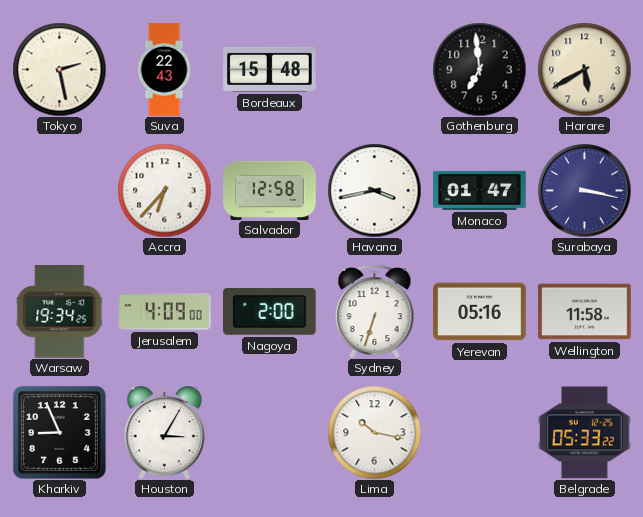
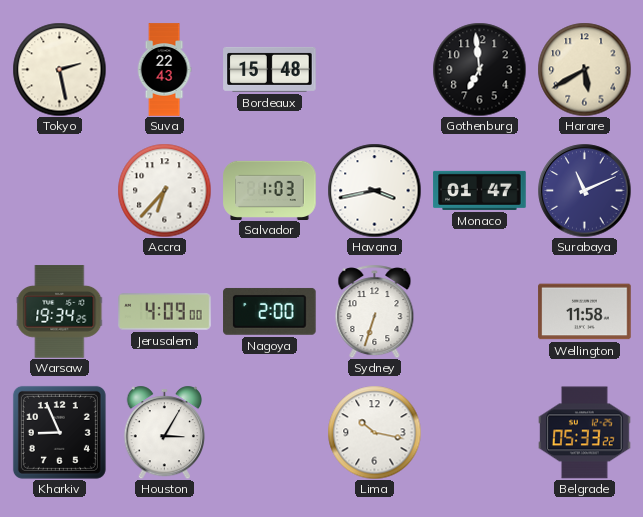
Salvador: 12:58 -> 1:03 (270, 190)
Surabaya: 3:17 -> 11:11 (584, 190)
Yerevan: 05:16 -> none (480, 312)
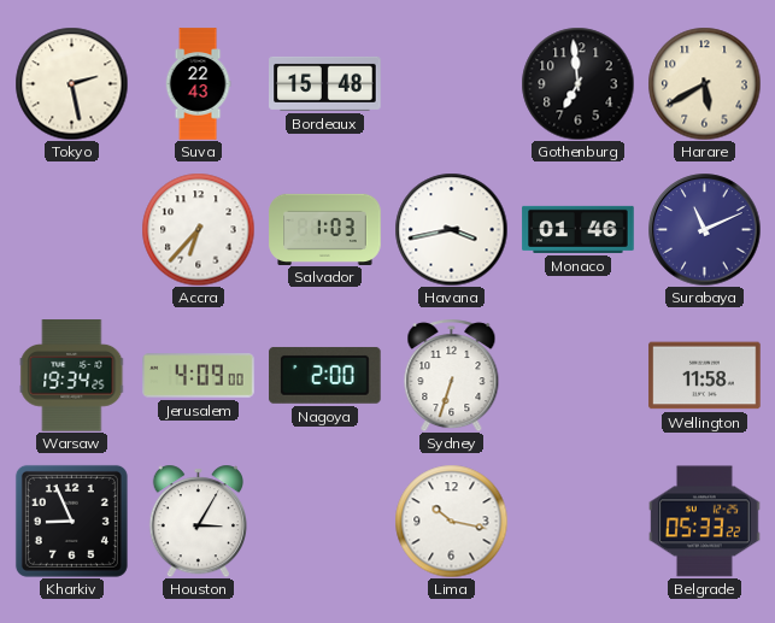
Monaco: 01:47 -> 01:46 (579, 229)
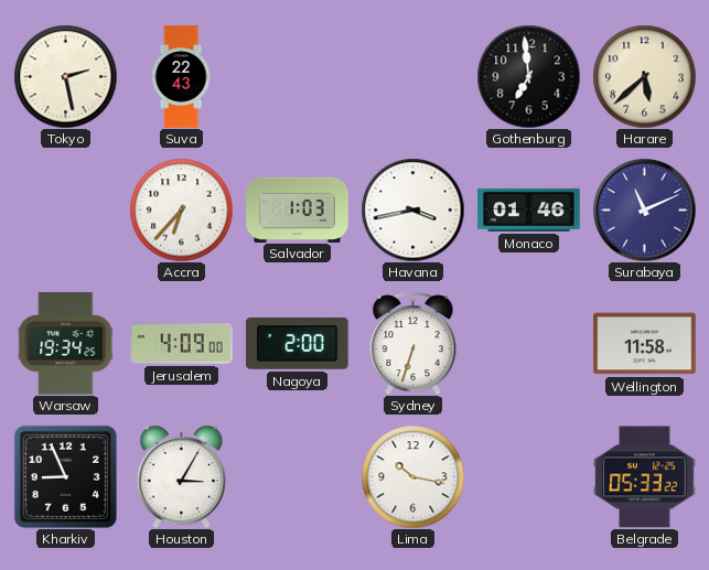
Bordeaux: 15:48 -> none (325, 83)
Harare: 5:40 -> 5:38 (644, 76)
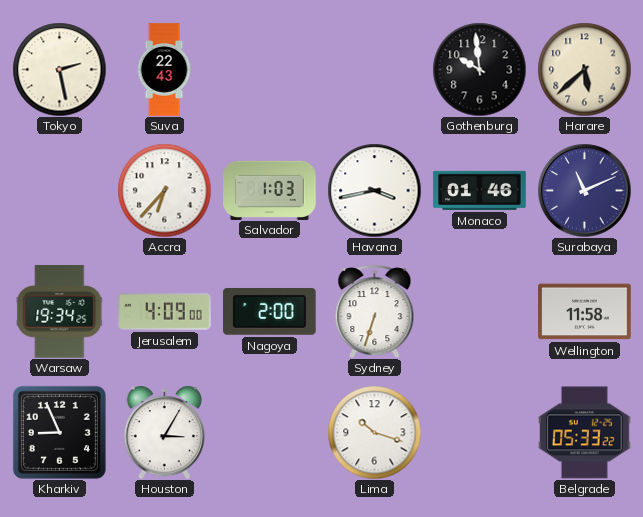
Gothenburg: 6:59 -> 9:59 (479, 69)
Lima: 10:17 -> 10:18 (374, 432)
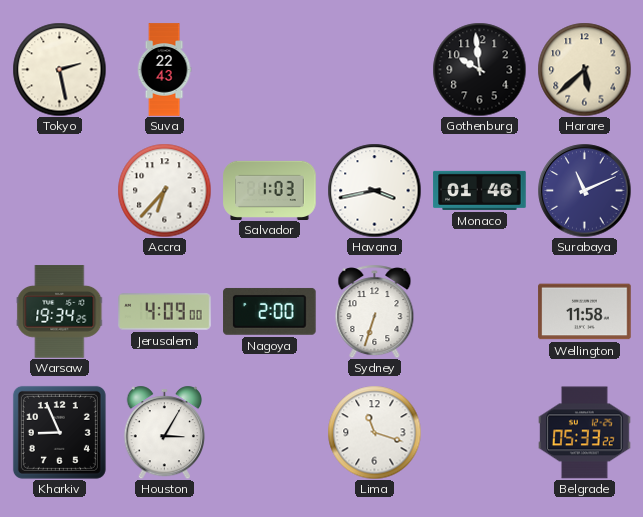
Lima: 10:18 -> 11:18 (374, 432)
